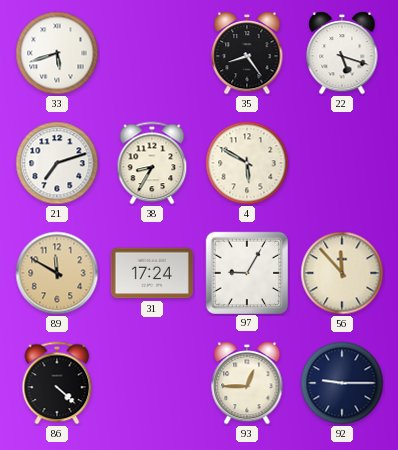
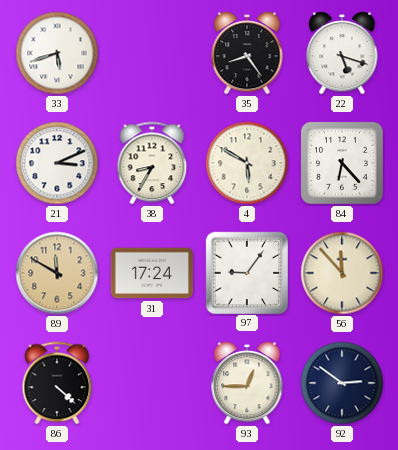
21: 7:12 -> 3:11 (57, 163)
84: none -> 6:23 (343, 164)
97: 9:05 -> 9:06 (246, 272)
92: 9:15 -> 2:51 (342, 383)
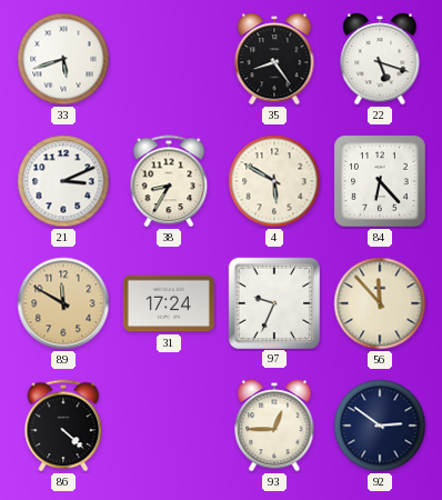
97: 9:06 -> 9:34 (273, 302)
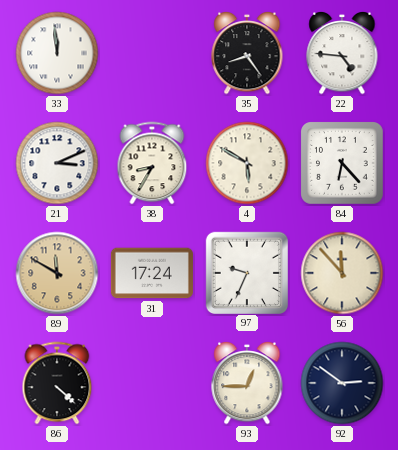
33: 5:42 -> 11:59 (57, 53)
22: 5:18 -> 4:46 (342, 53)
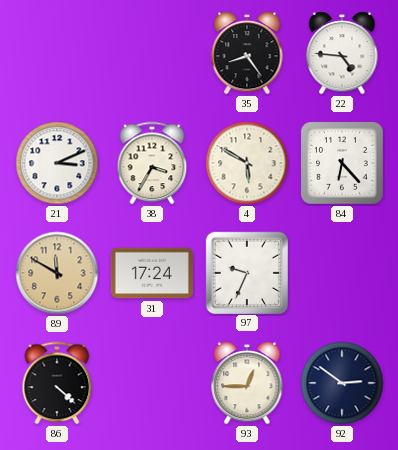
33: 11:59 -> none (57, 53)
38: 8:35 -> 3:35 (152, 163)
56: 11:53 -> none (342, 273)
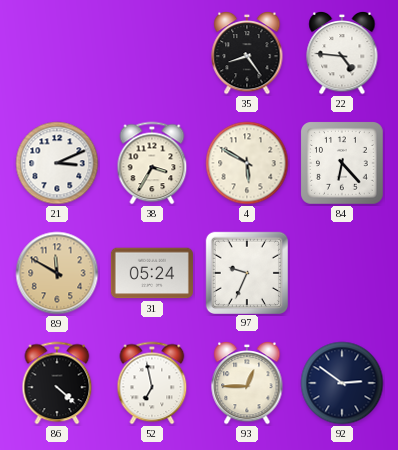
31: 17:24 -> 05:24 (152, 273)
52: none -> 6:58 (152, 383)
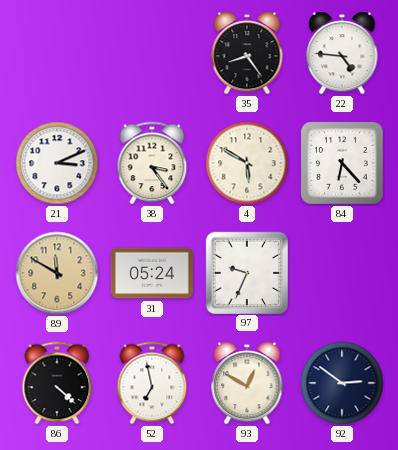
38: 3:35 -> 3:24 (152, 163)
93: 12:45 -> 12:50 (247, 383)
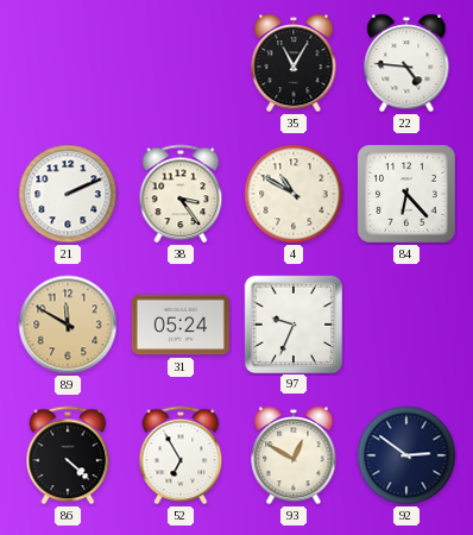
35: 8:24 -> 11:05 (294, 63)
21: 3:11 -> 2:11 (68, 194)
4: 5:50 -> 10:50 (294, 194)
52: 6:58 -> 6:55 (181, 455)
